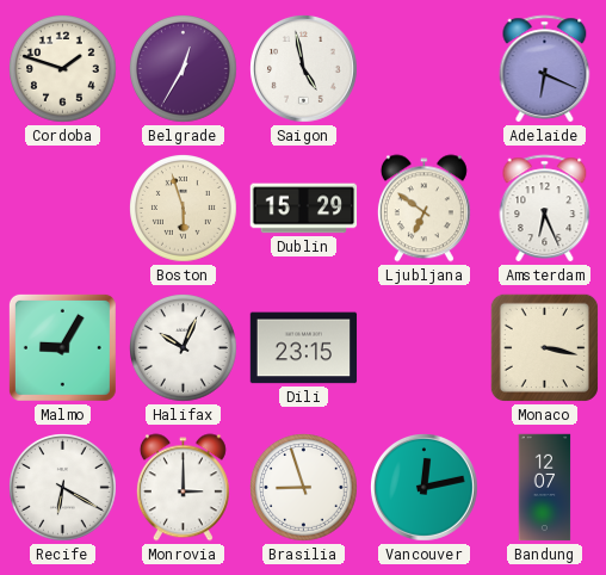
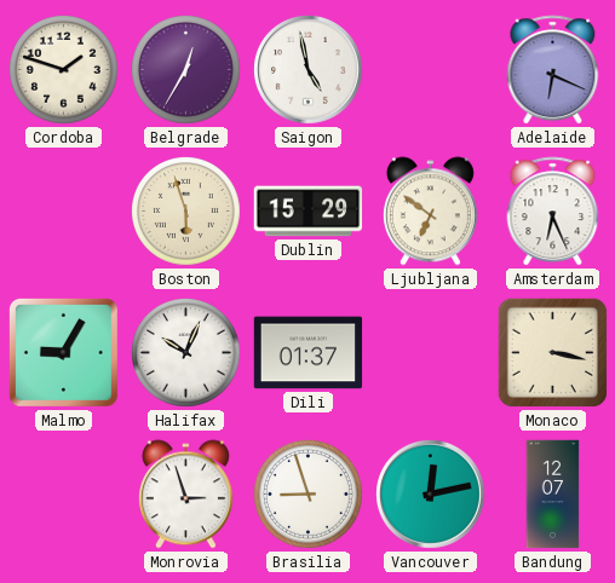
Dili: 23:15 -> 01:37 (309, 353)
Recife: 6:20 -> none (63, 488)
Monrovia: 3:00 -> 2:57 (185, 495)
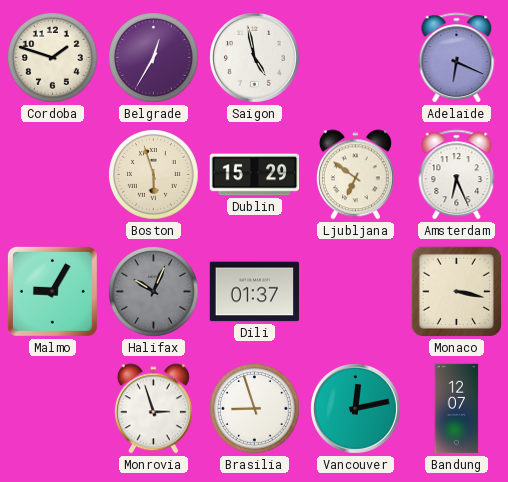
Halifax dial: white -> grey (154, 292)
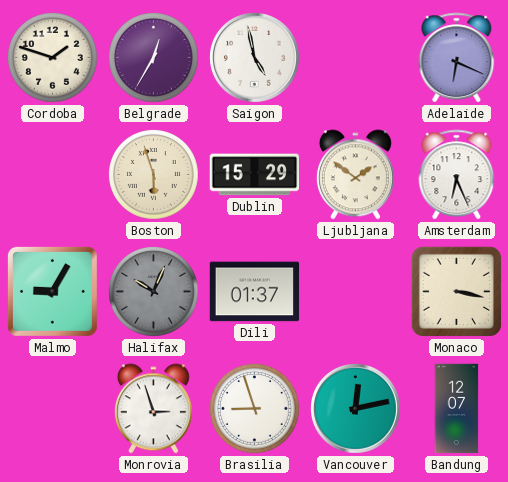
Ljubljana: 6:51 -> 1:51 (355, 175)
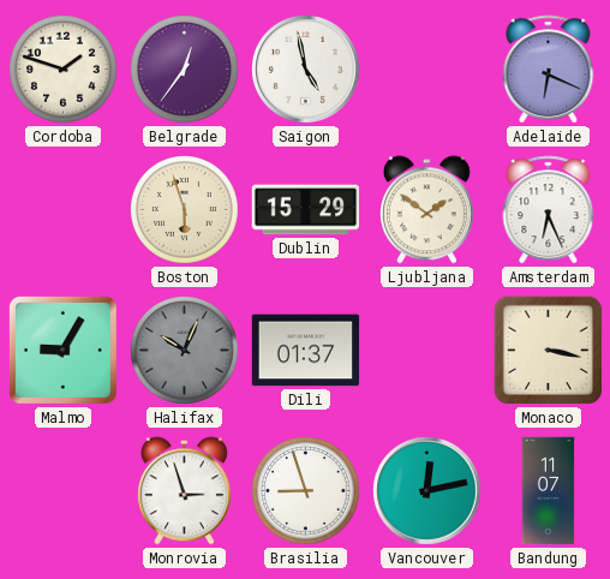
Belgrade: 12:35 -> 12:36 (185, 70)
Bandung: 12:07 -> 11:07 (549, 491)
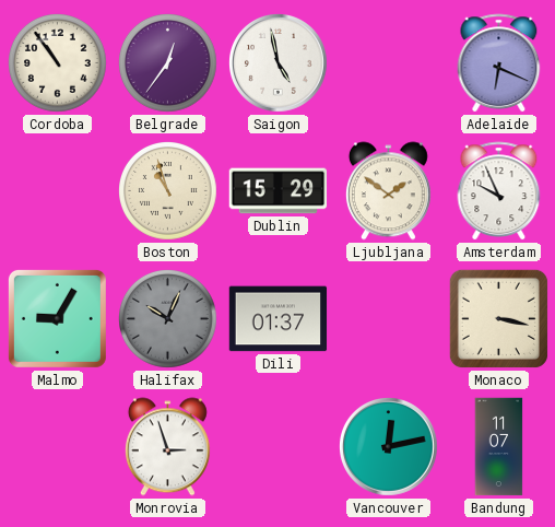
Cordoba: 1:48 -> 10:54 (58, 63)
Boston: 5:57 -> 10:57 (168, 191)
Amsterdam: 6:26 -> 9:56 (499, 191)
Brasilia: 8:57 -> none (306, 491)
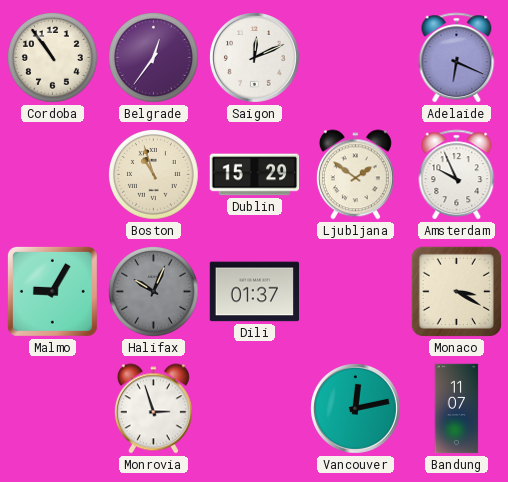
Saigon: 4:58 -> 12:11 (255, 58)
Monaco: 3:17 -> 3:20 (456, 291)
